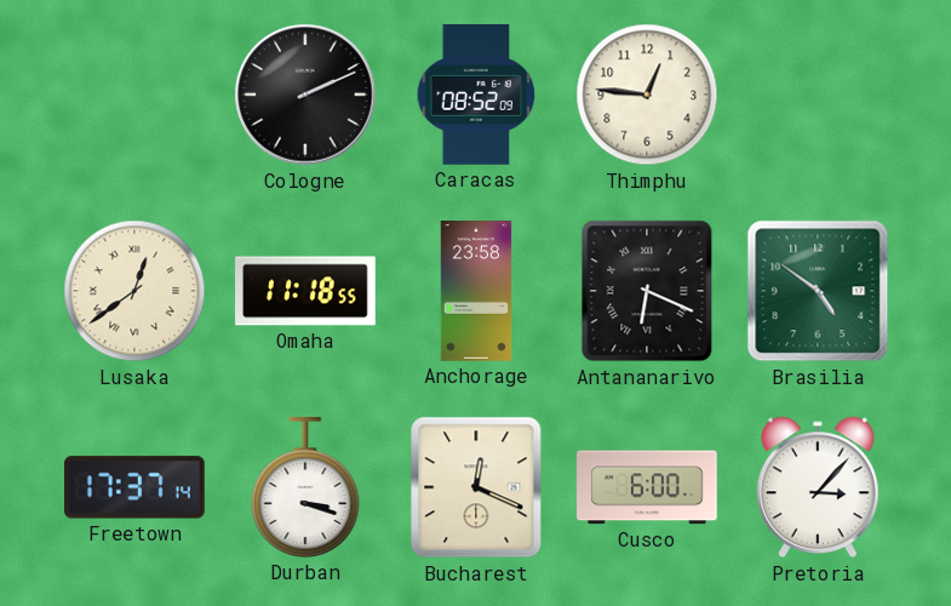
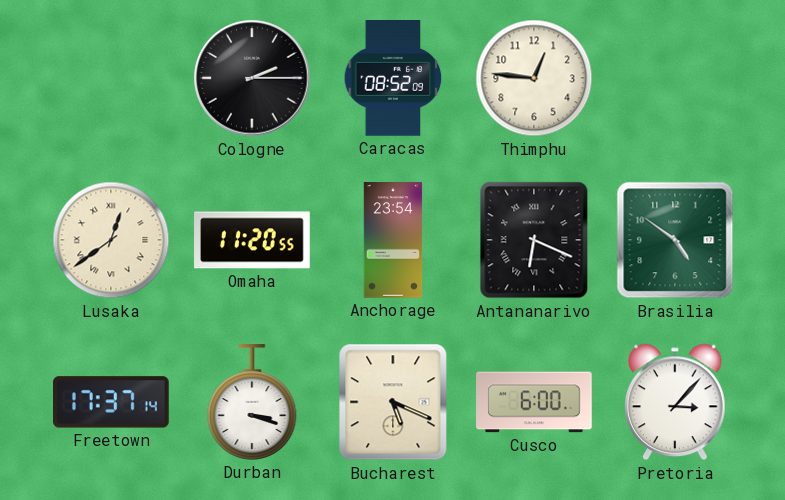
Cologne: 2:11 -> 2:15 (252, 78)
Omaha: 11:18 -> 11:20 (252, 240)
Anchorage: 23:58 -> 23:54 (393, 240)
Bucharest: 12:19 -> 5:19 (393, 402)
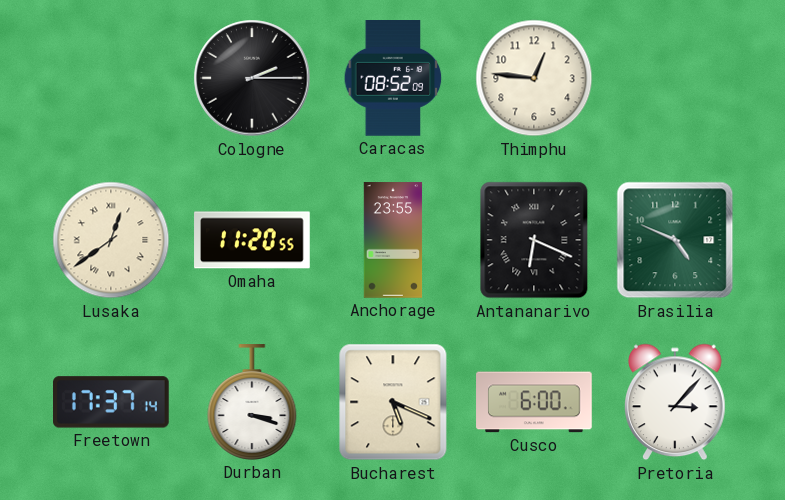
Anchorage: 23:54 -> 23:55 (393, 240)
Brasilia: 4:51 -> 4:49 (675, 240)
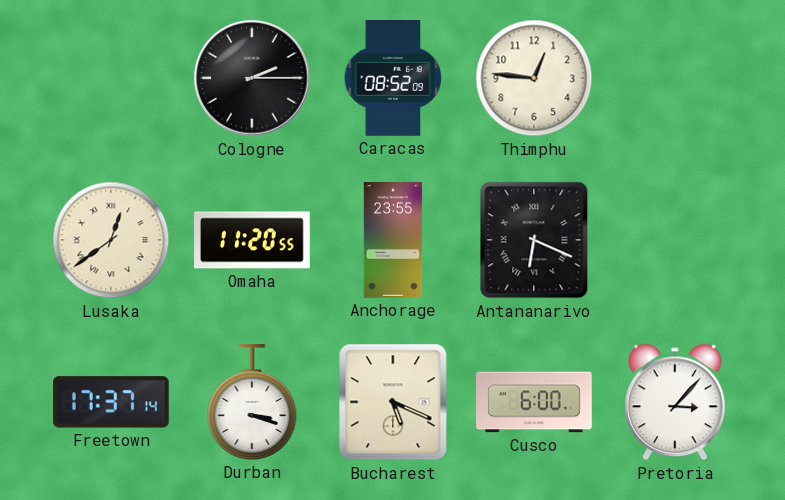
Brasilia: 4:49 -> none (675, 240)
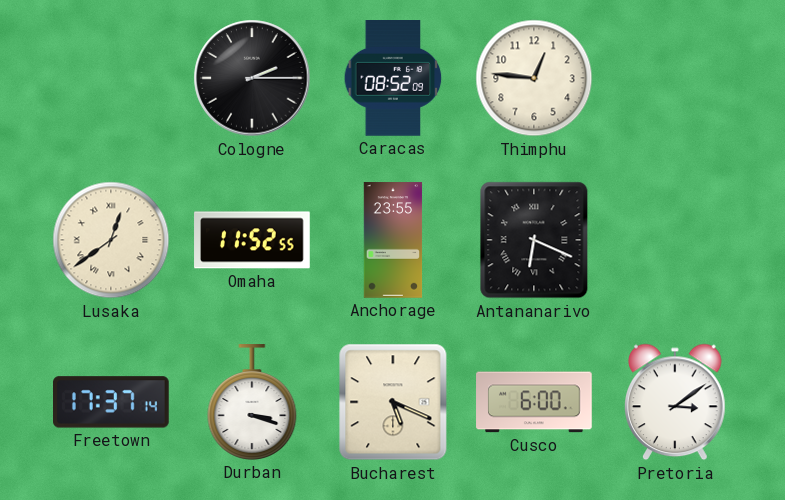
Omaha: 11:20 -> 11:52 (252, 240)
Pretoria: 3:07 -> 3:09 (676, 402)
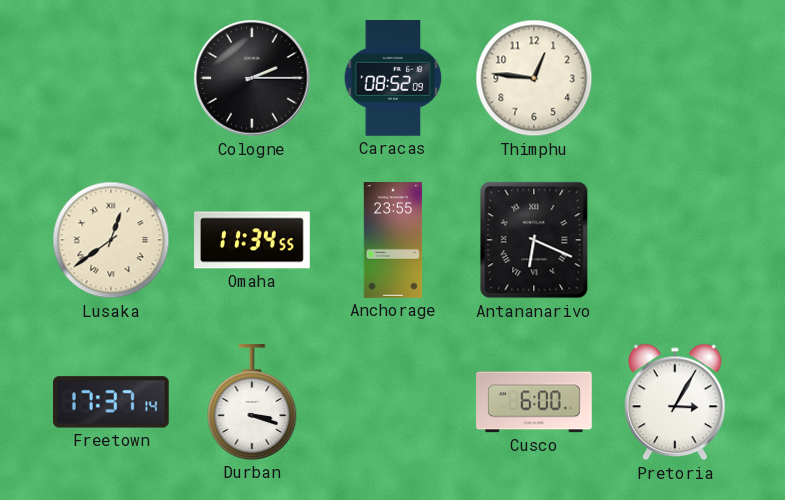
Omaha: 11:52 -> 11:34 (252, 240)
Bucharest: 5:19 -> none (393, 402)
Pretoria: 3:09 -> 3:05 (676, 402)
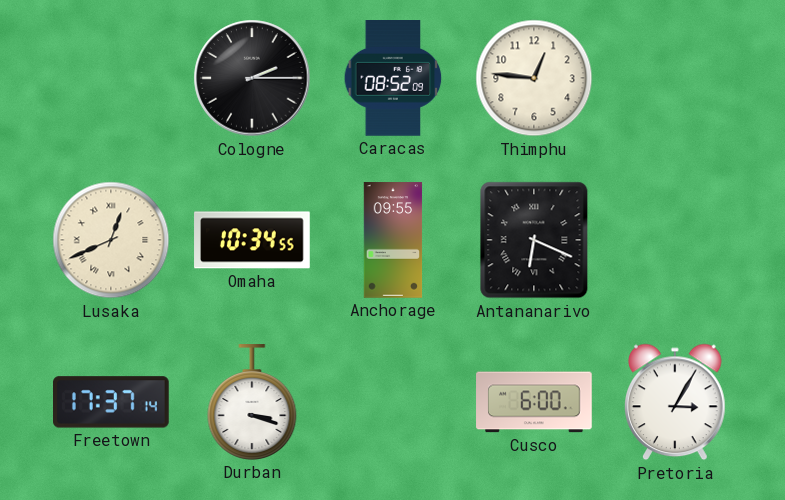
Lusaka: 12:39 -> 12:41 (111, 240)
Omaha: 11:34 -> 10:34 (252, 240)
Anchorage: 23:55 -> 09:55 (393, 240)
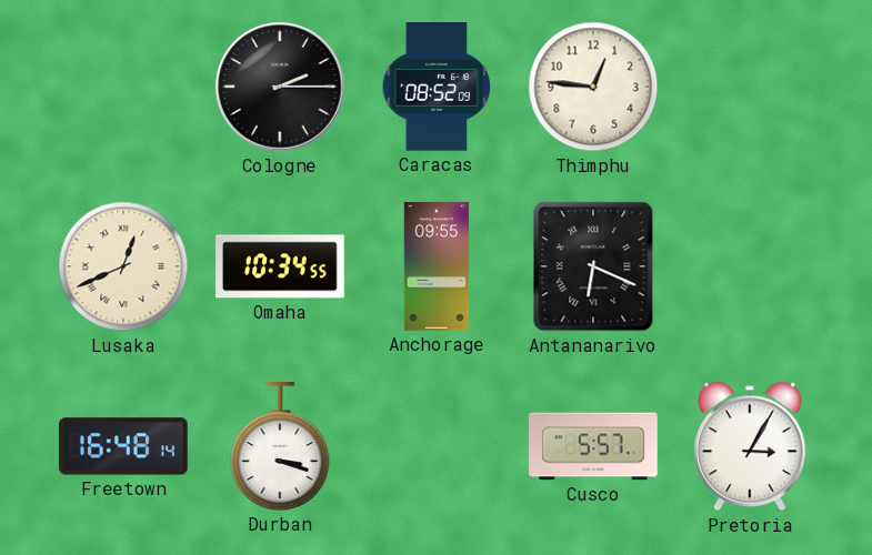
Freetown: 17:37 -> 16:48 (124, 446)
Cusco: 6:00 -> 5:57 (593, 446)
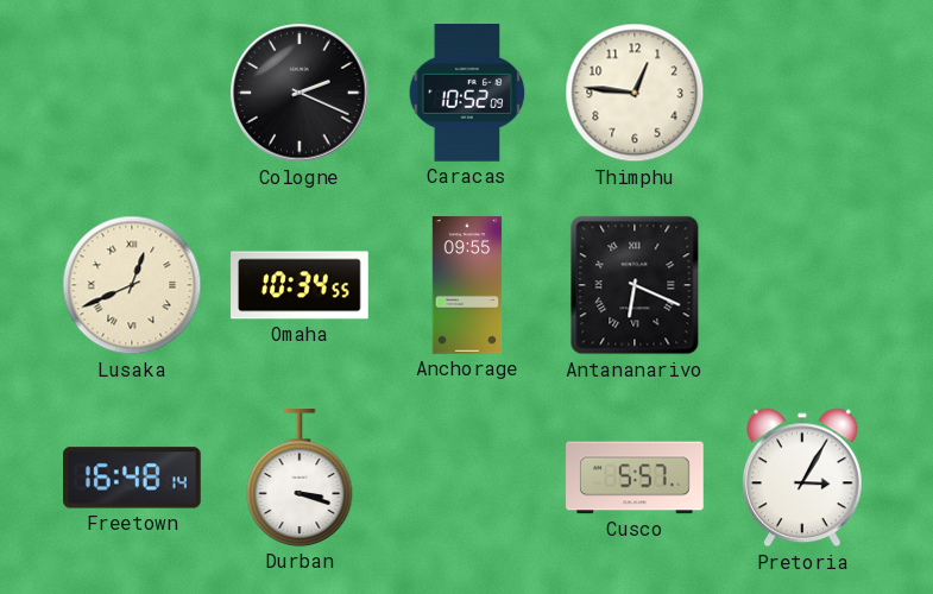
Cologne: 2:15 -> 2:19 (300, 93)
Caracas: 08:52 -> 10:52 (467, 94)
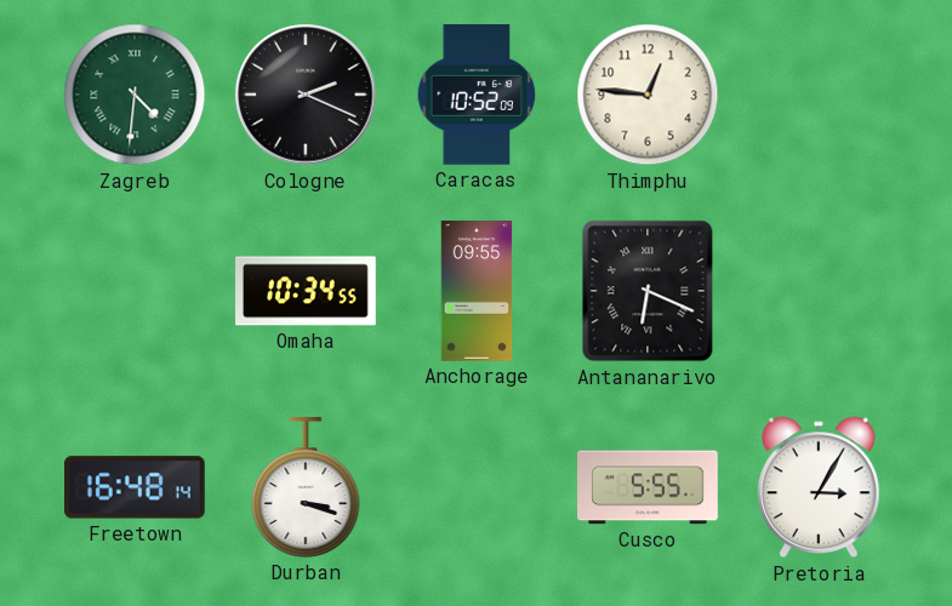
Zagreb: none -> 4:31 (135, 95)
Lusaka: 12:41 -> none (132, 285)
Cusco: 5:57 -> 5:55 (648, 487)
